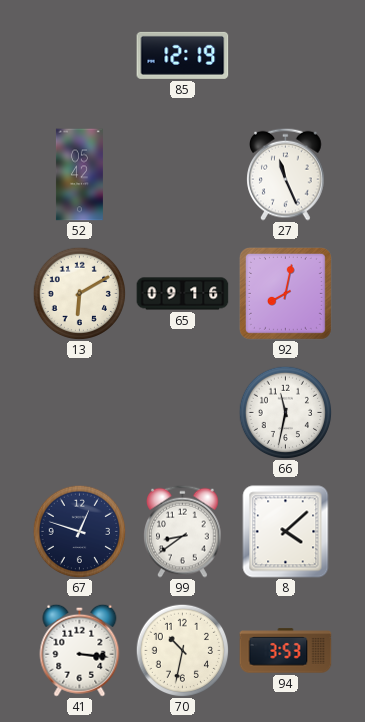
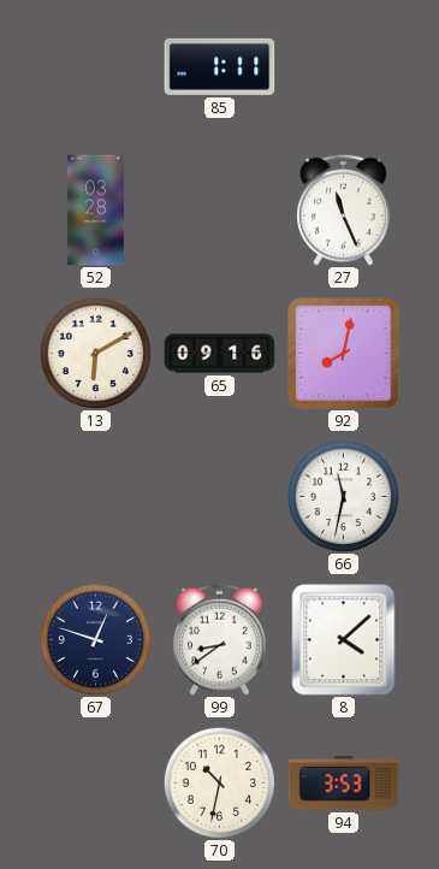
85: 12:19 -> 1:11 (220, 66)
52: 05:42 -> 03:28 (95, 211)
41: 3:16 -> none (80, 650)
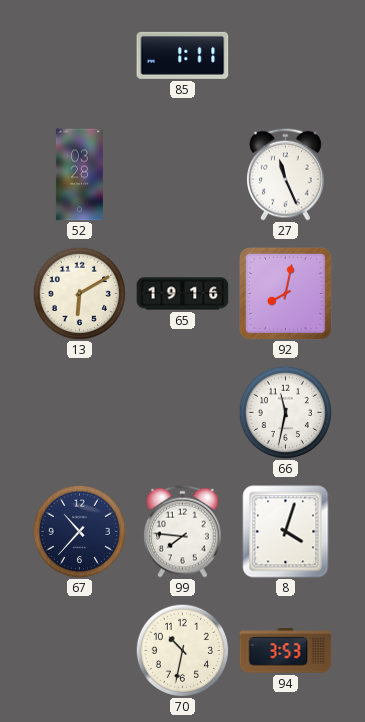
65: 09:16 -> 19:16 (183, 294)
67: 12:48 -> 10:37 (79, 531)
99: 8:39 -> 7:46 (183, 531)
8: 4:08 -> 4:03 (286, 532)
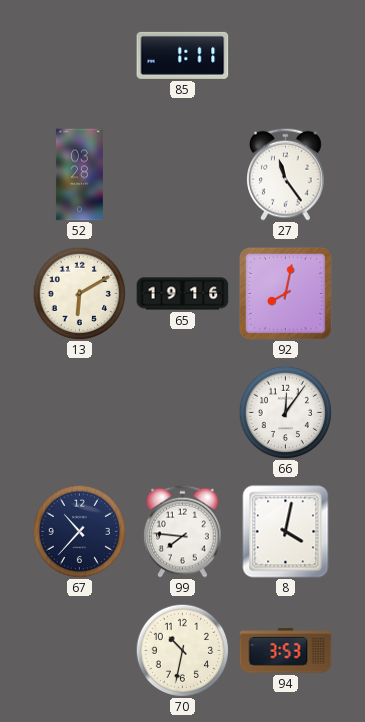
27: 11:26 -> 11:24 (286, 174)
66: 11:32 -> 12:06 (285, 412)
8: 4:03 -> 4:02 (286, 532)
